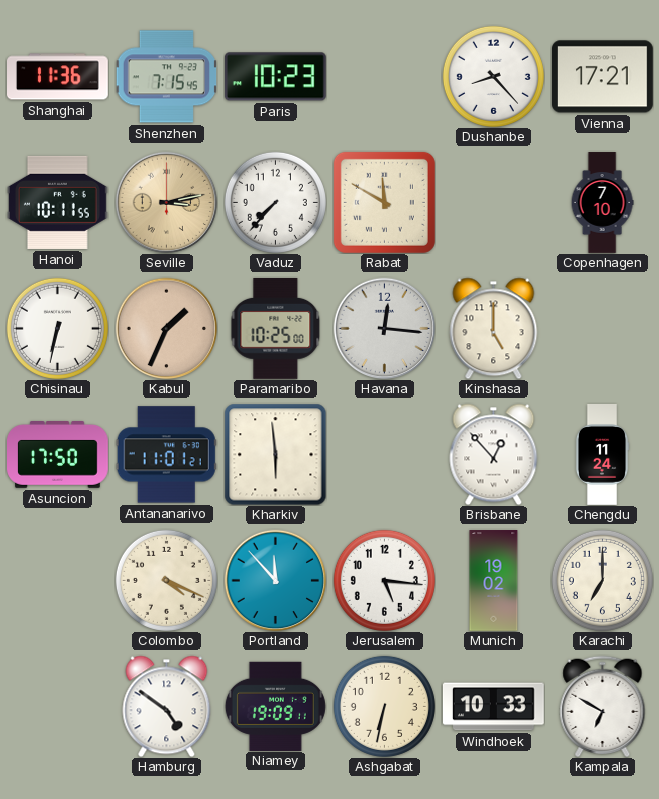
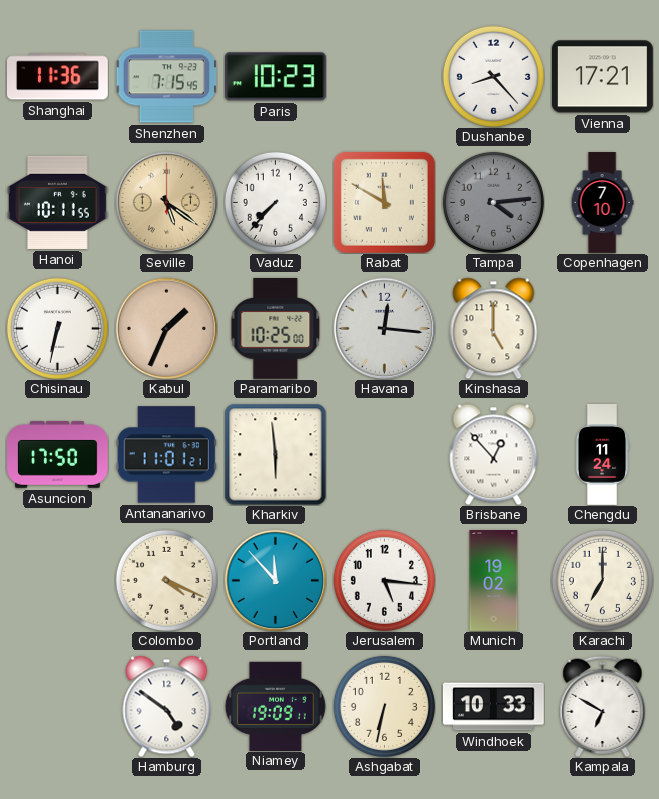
Seville: 3:13 -> 5:21 (166, 202)
Tampa: none -> 4:14 (493, 202)
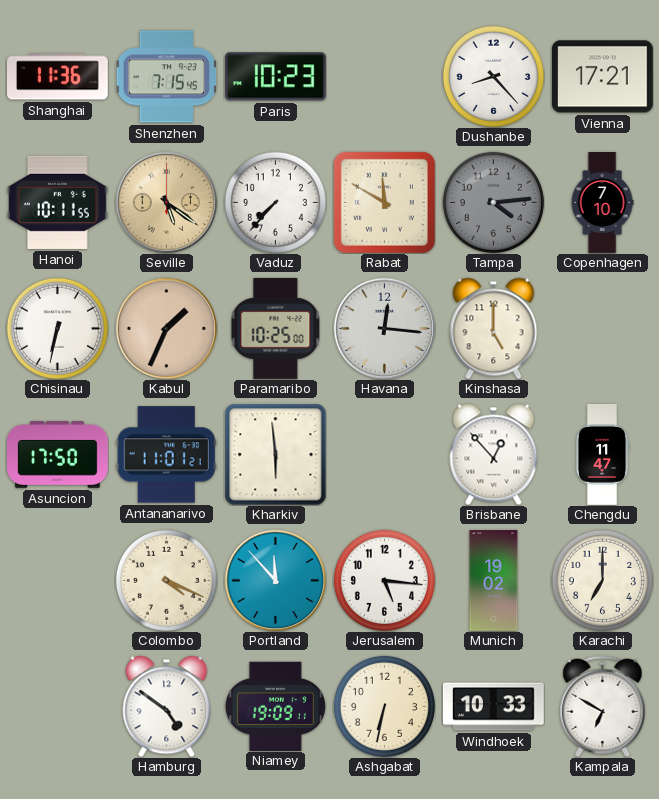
Chengdu: 11:24 -> 11:47 (602, 455)
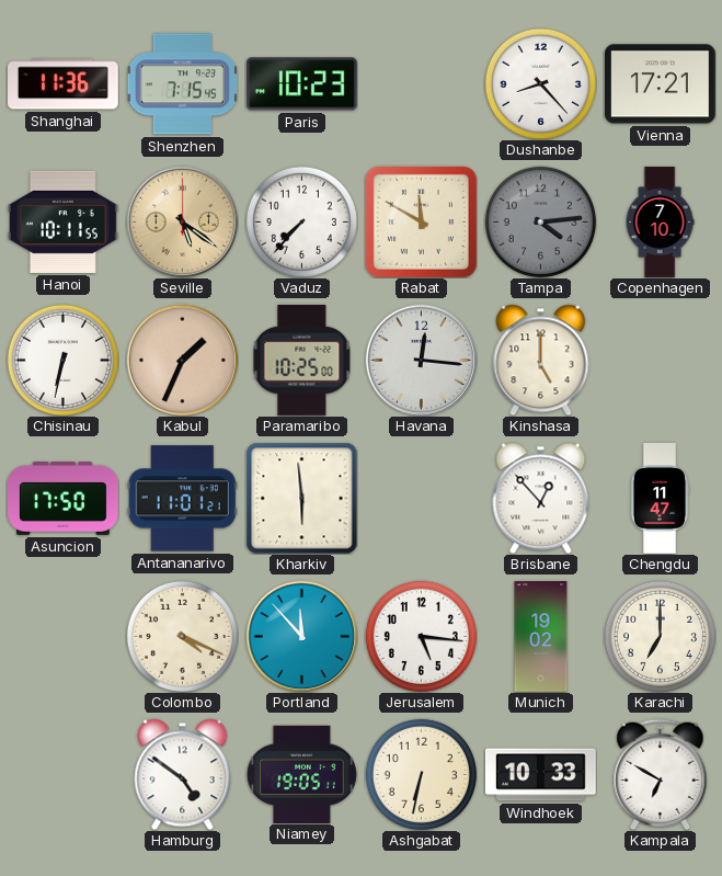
Niamey: 19:09 -> 19:05 (301, 774)
